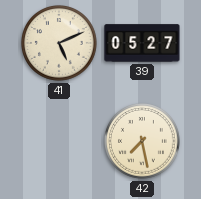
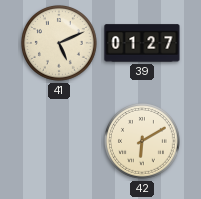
39: 05:27 -> 01:27 (142, 43)
42: 7:28 -> 6:10 (143, 142)
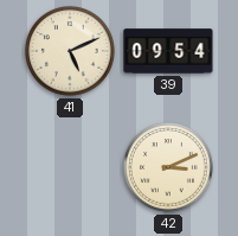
39: 01:27 -> 09:54 (168, 51)
42: 6:10 -> 3:11 (169, 168)
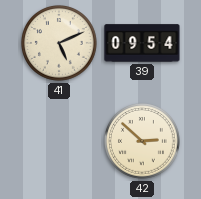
42: 3:11 -> 2:52 (143, 142)
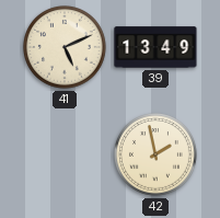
39: 09:54 -> 13:49 (155, 47)
42: 2:52 -> 1:58 (157, 156)
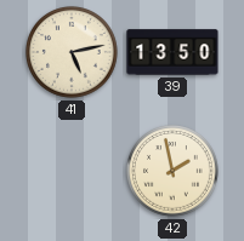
41: 5:11 -> 5:13 (73, 53)
39: 13:49 -> 13:50 (172, 52)
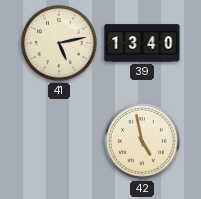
39: 13:50 -> 13:40 (142, 43)
42: 1:58 -> 4:58 (143, 142)
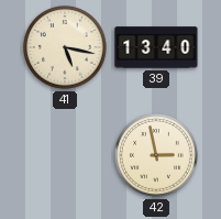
41: 5:13 -> 5:17 (66, 48)
42: 4:58 -> 2:58 (157, 156)
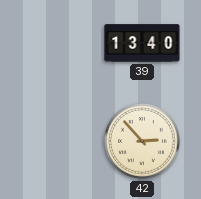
41: 5:17 -> none (66, 48)
42: 2:58 -> 2:53 (143, 142)
